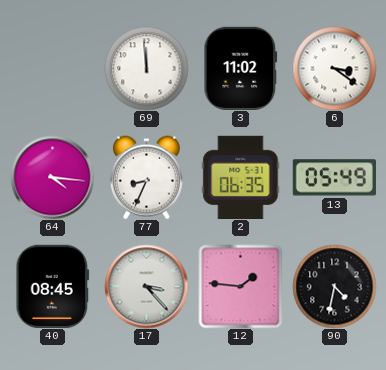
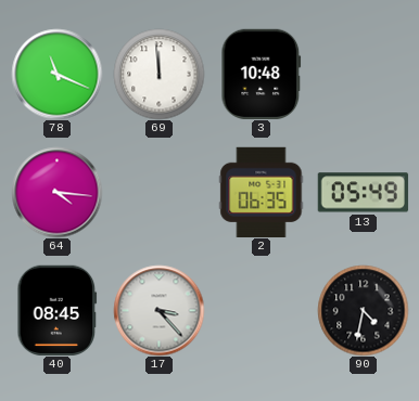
78: none -> 11:19 (56, 74)
3: 11:02 -> 10:48 (262, 74)
6: 3:21 -> none (334, 68)
77: 8:34 -> none (146, 177)
12: 1:46 -> none (240, 286)
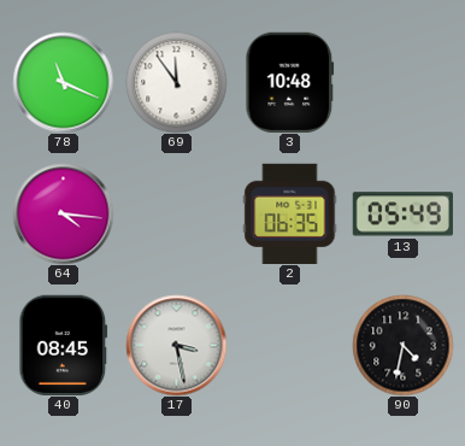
69: 11:59 -> 11:54 (176, 82)
17: 3:23 -> 3:28 (176, 345)
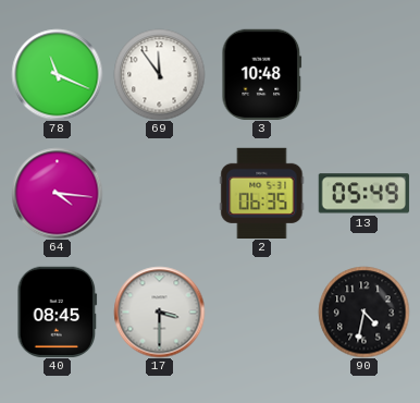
17: 3:28 -> 3:30 (159, 312)
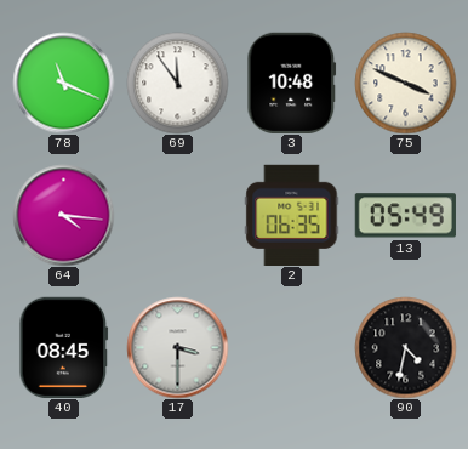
75: none -> 3:49 (405, 83)
